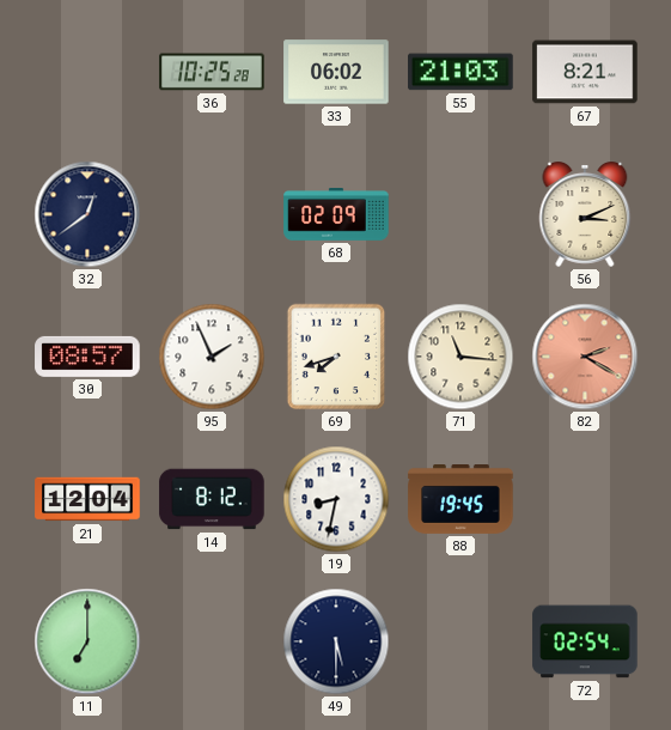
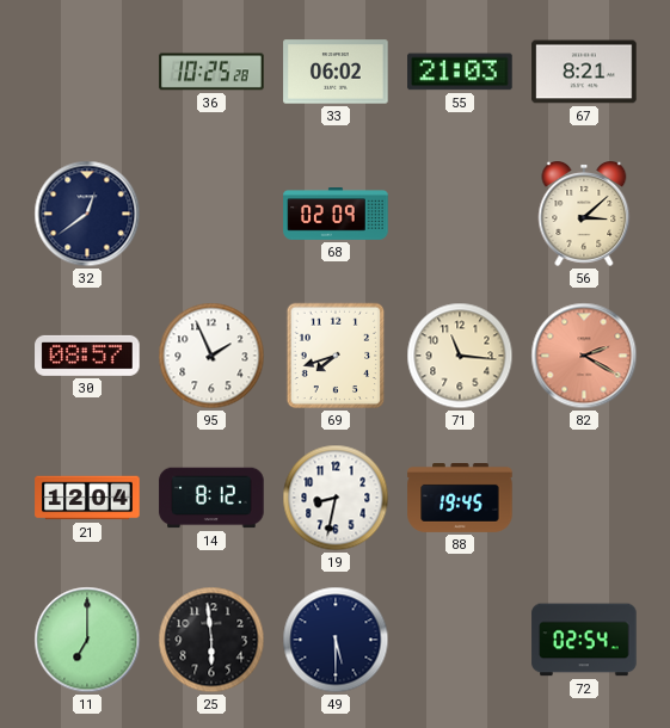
56: 3:11 -> 3:08 (584, 215)
25: none -> 5:59 (211, 640)
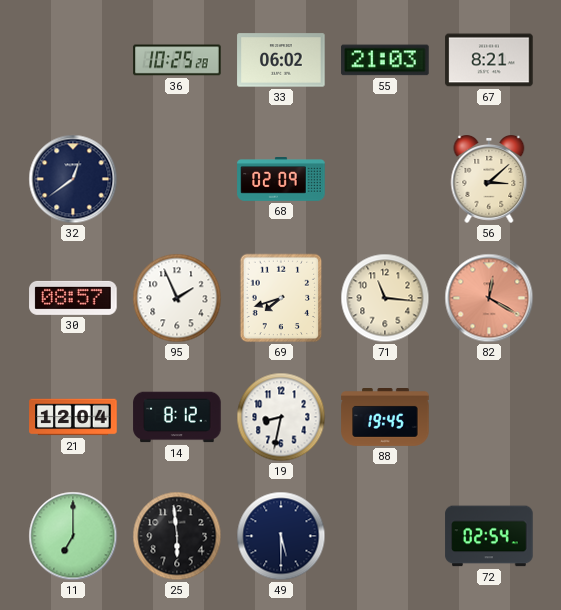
82: 2:20 -> 12:20 (489, 298)
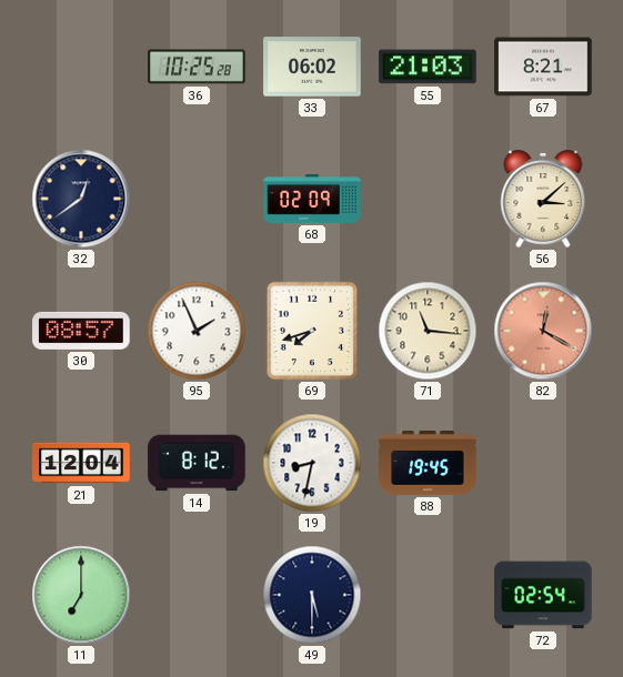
25: 5:59 -> none (177, 536)
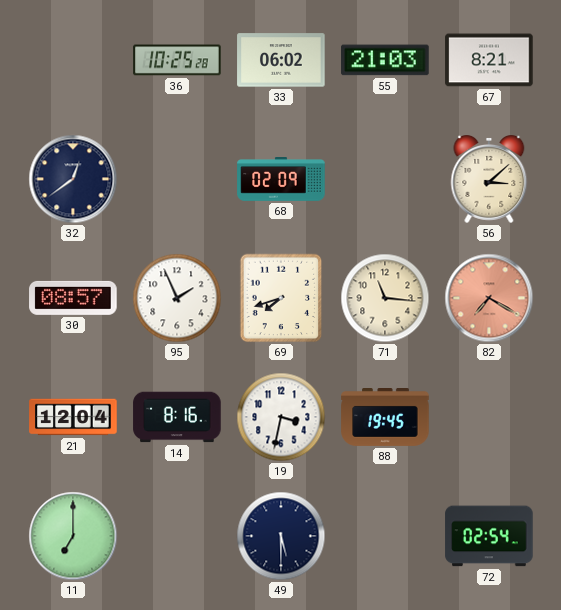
82: 12:20 -> 7:20 (489, 298)
14: 8:12 -> 8:16 (177, 417)
19: 8:32 -> 3:32 (281, 417)
